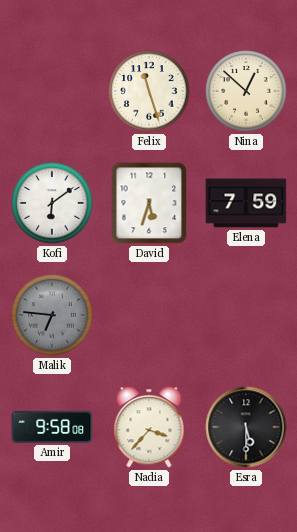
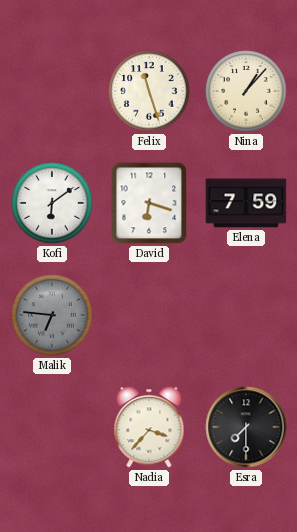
Nina: 12:52 -> 1:07 (246, 91)
David: 5:33 -> 6:18 (149, 203)
Amir: 9:58 -> none (52, 427)
Esra: 5:30 -> 7:30 (246, 427)
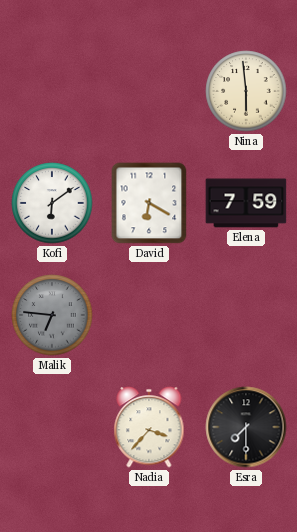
Felix: 11:27 -> none (149, 91)
Nina: 1:07 -> 5:59 (246, 91)
David: 6:18 -> 6:20 (149, 203)
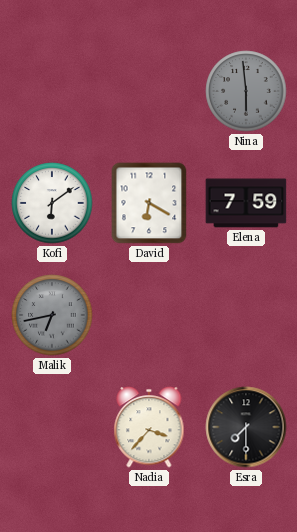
Nina dial: cream -> grey (246, 91)
Malik: 6:46 -> 6:43 (52, 315)
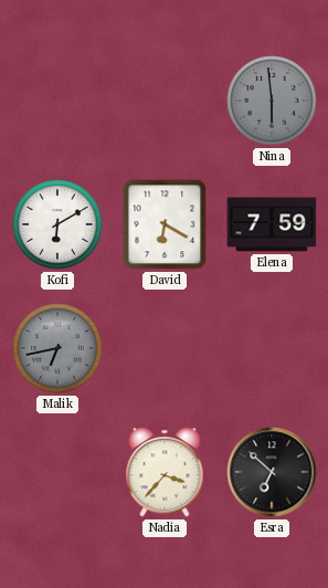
Kofi: 6:09 -> 6:10 (57, 224)
Esra: 7:30 -> 6:52 (272, 472)
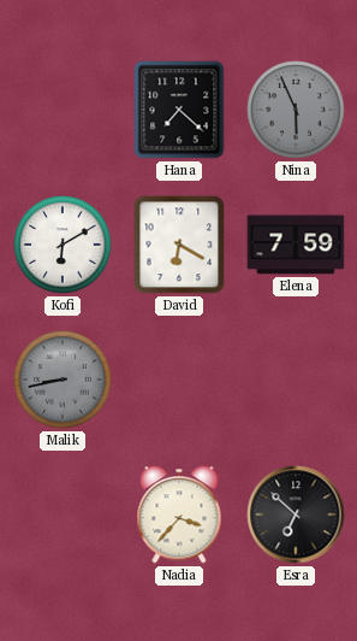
Hana: none -> 7:22 (179, 110)
Nina: 5:59 -> 5:56 (296, 110)
Malik: 6:43 -> 8:43 (63, 380)
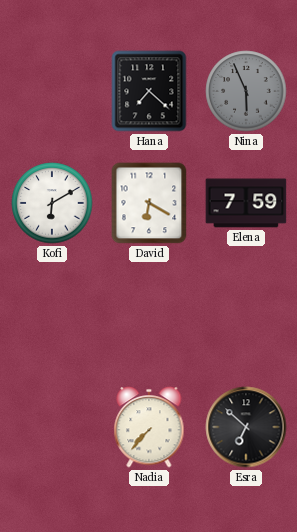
Malik: 8:43 -> none (63, 380)
Nadia: 3:37 -> 7:37 (149, 427)
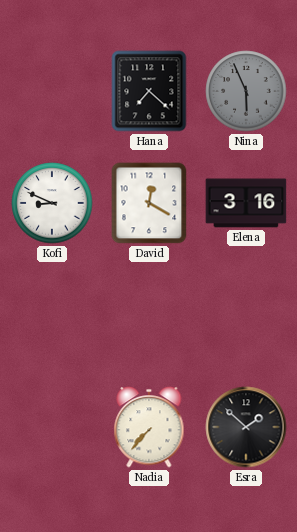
Kofi: 6:10 -> 8:49 (52, 203)
David: 6:20 -> 12:20 (149, 203)
Elena: 7:59 -> 3:16 (246, 203)
Esra: 6:52 -> 1:52 (246, 427)
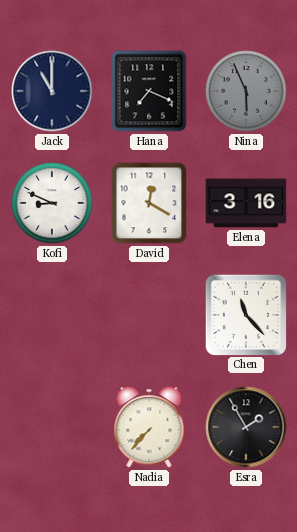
Jack: none -> 11:00 (52, 91)
Hana: 7:22 -> 7:19 (149, 91)
Chen: none -> 11:23 (245, 314)
Esra: 1:52 -> 1:55 (246, 427)
